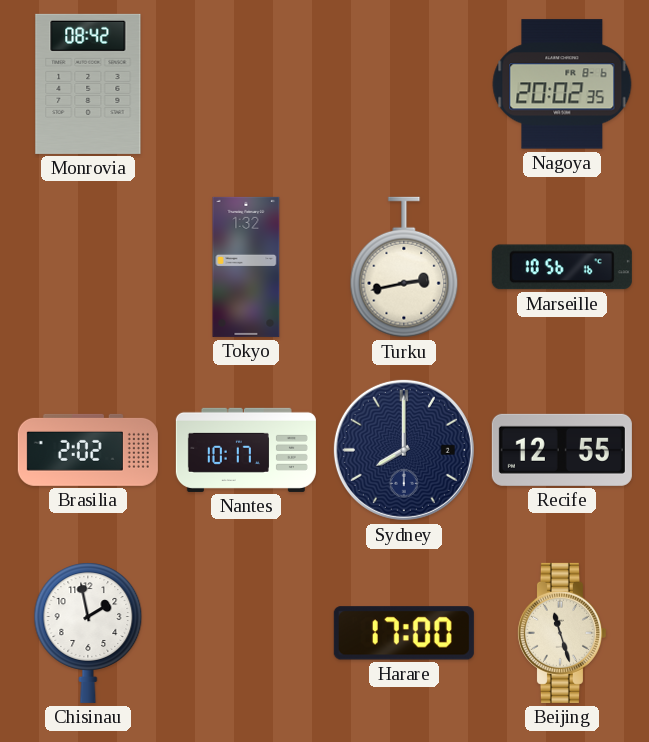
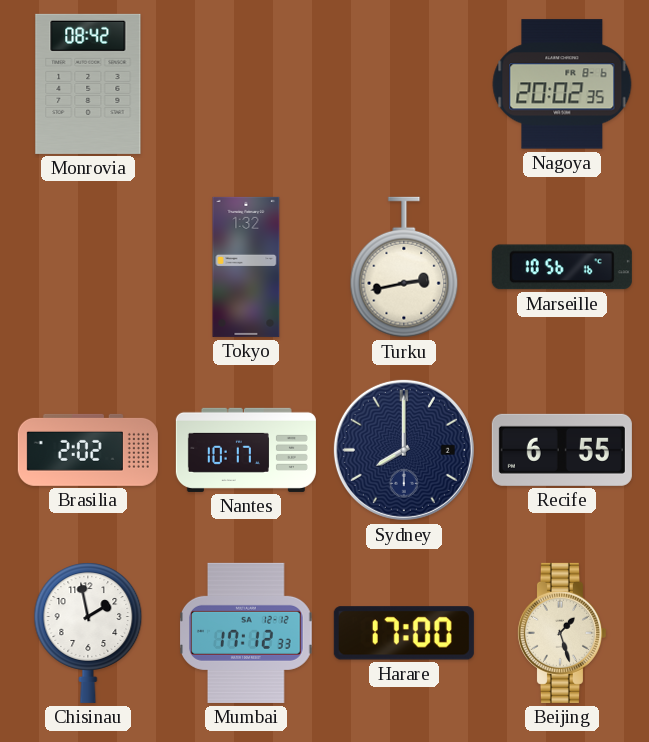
Recife: 12:55 -> 6:55 (562, 450)
Mumbai: none -> 17:12 (246, 633)
Beijing: 11:27 -> 1:27 (561, 633)
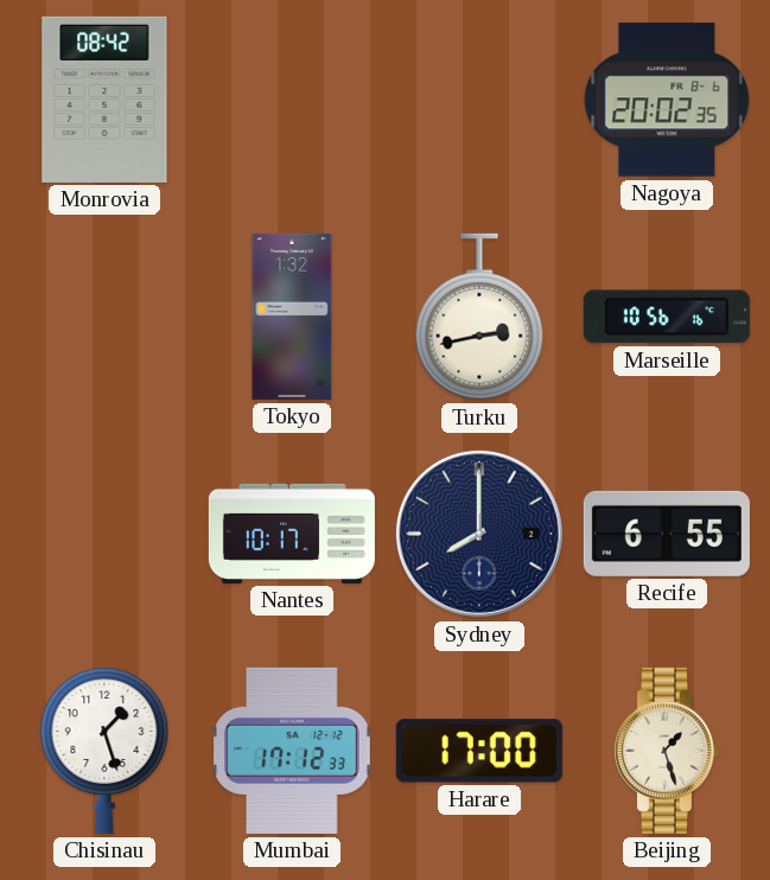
Brasilia: 2:02 -> none (88, 450)
Chisinau: 1:58 -> 1:27 (104, 751)
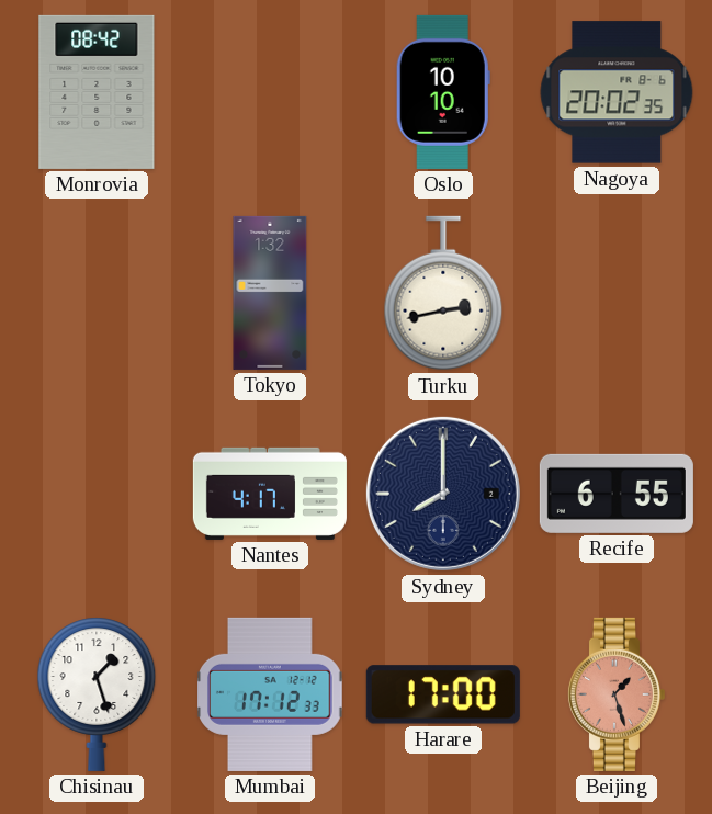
Oslo: none -> 10:10 (443, 92)
Marseille: 10:56 -> none (667, 317)
Nantes: 10:17 -> 4:17 (270, 494)
Beijing dial: cream -> salmon (615, 694)
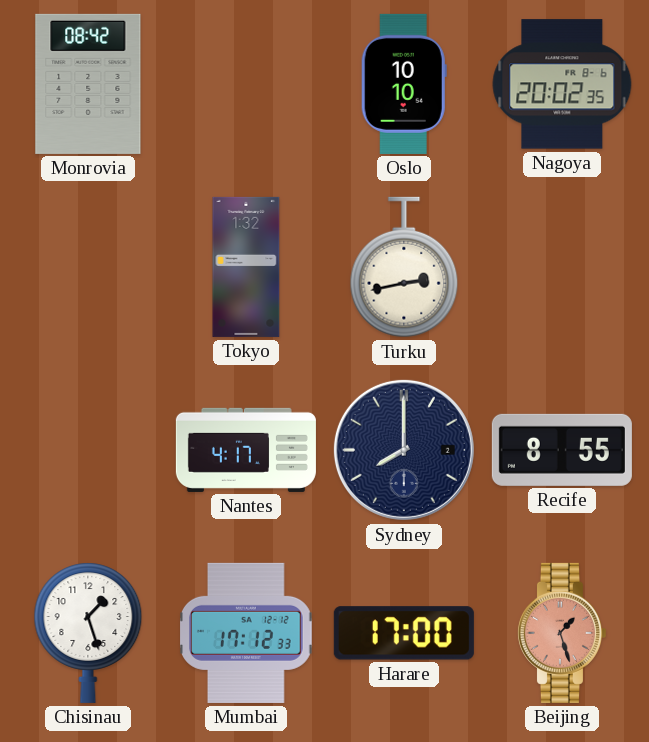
Recife: 6:55 -> 8:55 (562, 450)
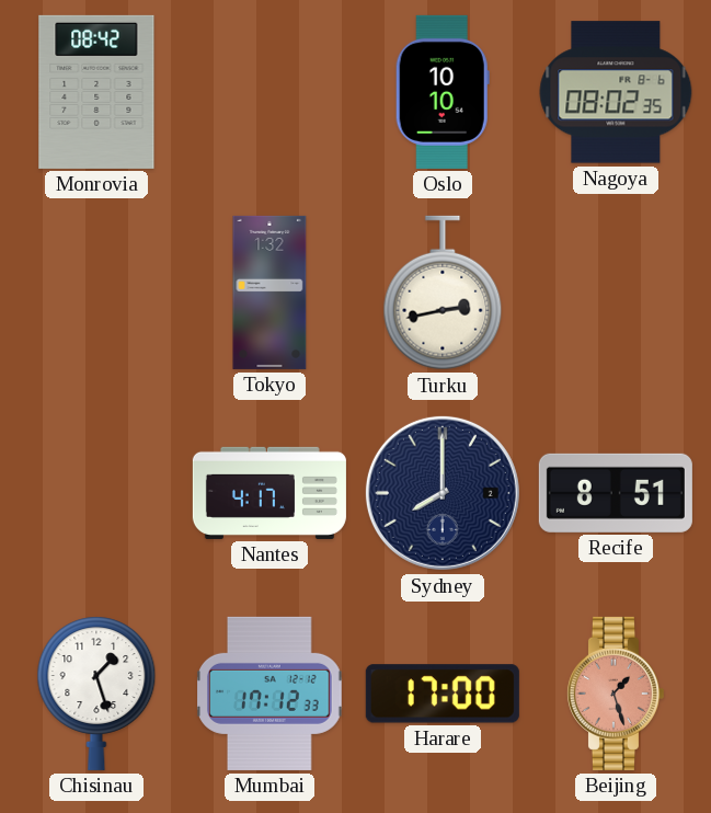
Nagoya: 20:02 -> 08:02 (616, 92)
Recife: 8:55 -> 8:51 (616, 493)
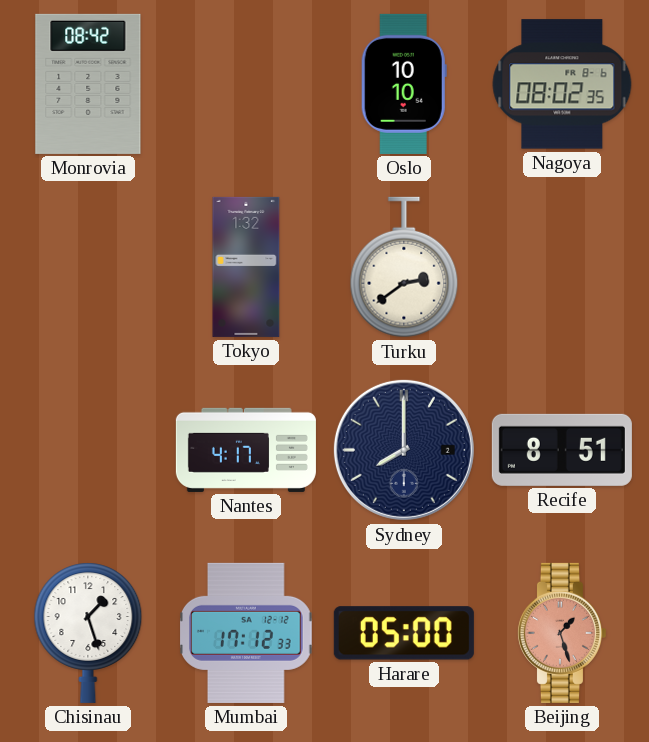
Turku: 2:43 -> 2:39 (404, 267)
Harare: 17:00 -> 05:00 (404, 633)
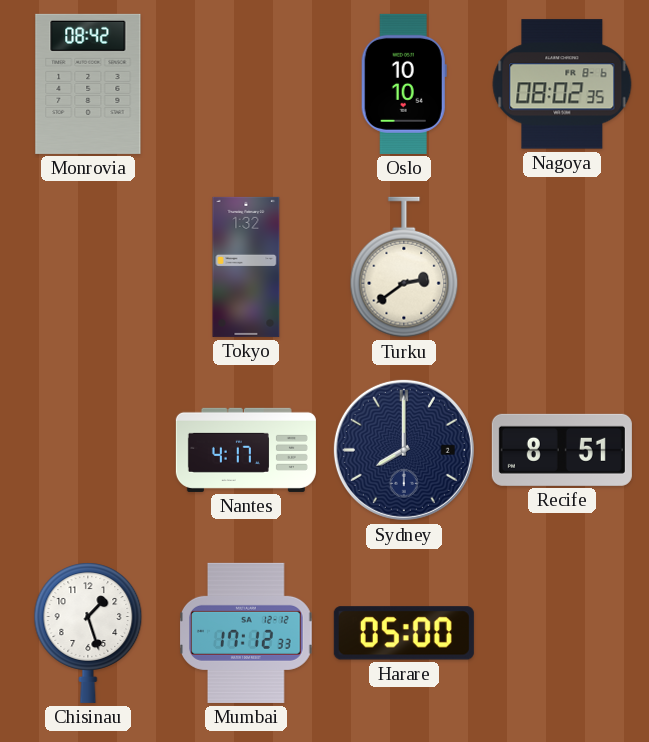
Beijing: 1:27 -> none (561, 633)
